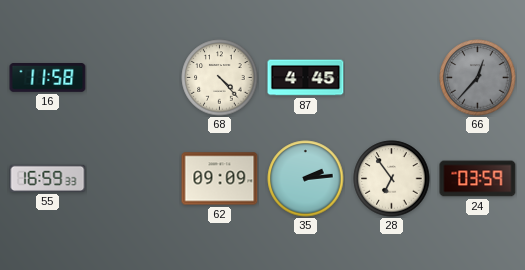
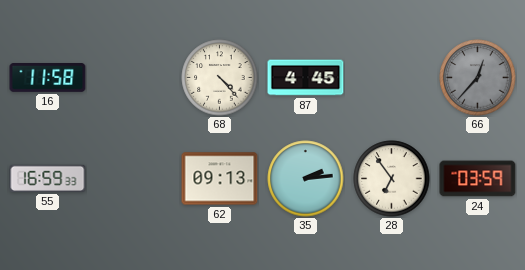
62: 09:09 -> 09:13 (220, 179)
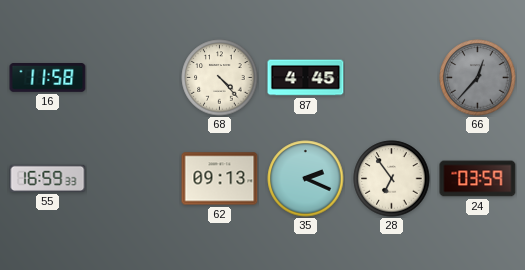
35: 2:14 -> 2:19 (306, 179)
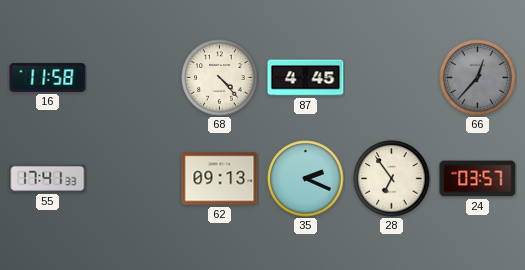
55: 16:59 -> 17:41 (48, 178)
24: 03:59 -> 03:57 (478, 179)
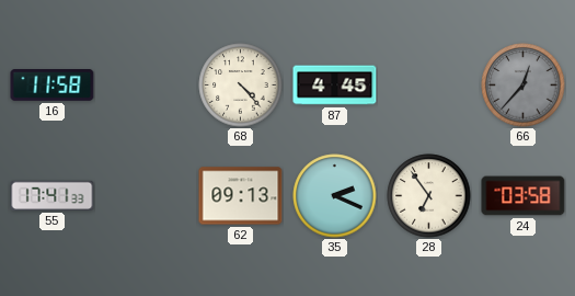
24: 03:57 -> 03:58 (524, 196)
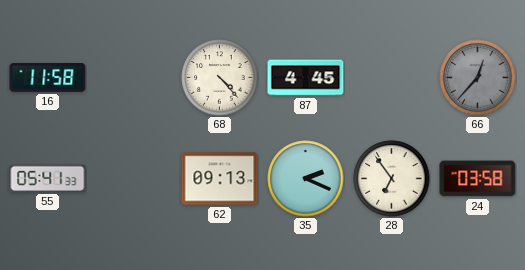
55: 17:41 -> 05:41 (48, 178)
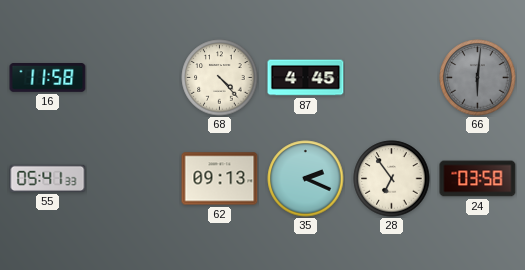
66: 12:37 -> 6:01 (478, 78)
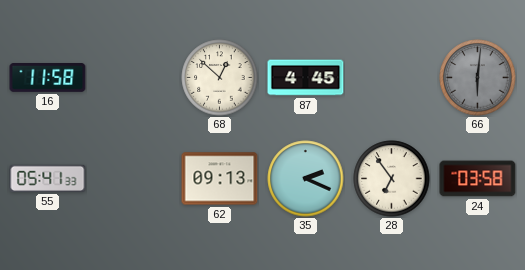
68: 4:23 -> 12:52 (220, 78)
